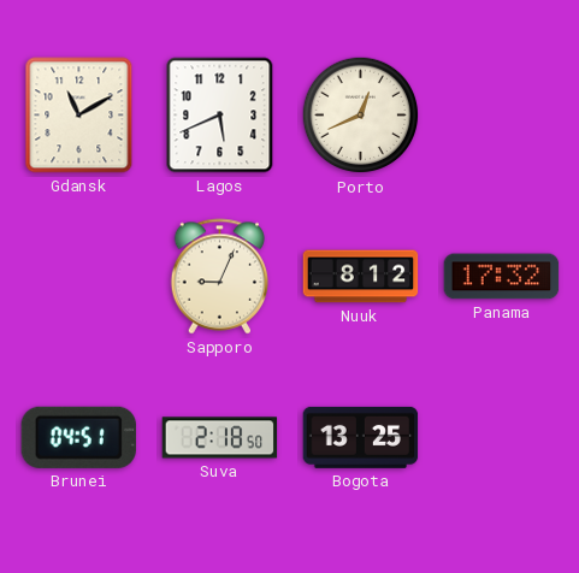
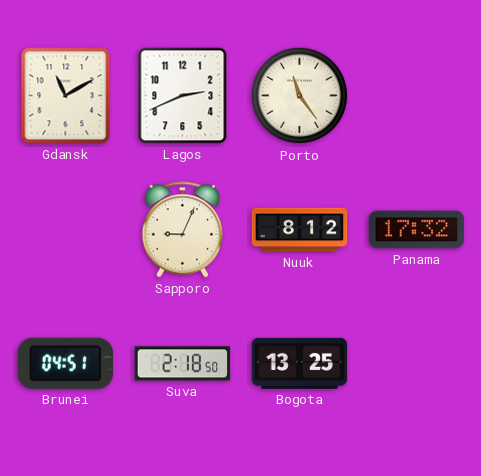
Lagos: 5:41 -> 2:41 (183, 96)
Porto: 12:41 -> 11:24 (300, 96)
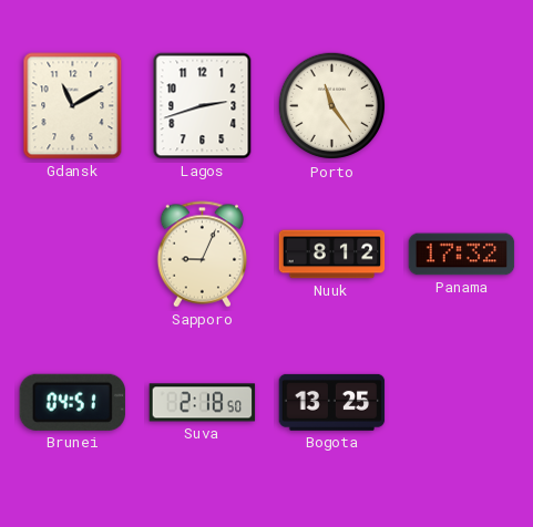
Lagos: 2:41 -> 2:42 (203, 106)
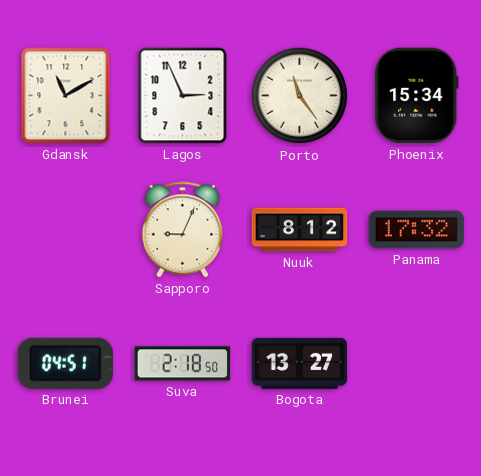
Lagos: 2:42 -> 2:56 (183, 96)
Phoenix: none -> 15:34 (417, 96)
Bogota: 13:25 -> 13:27 (300, 363)
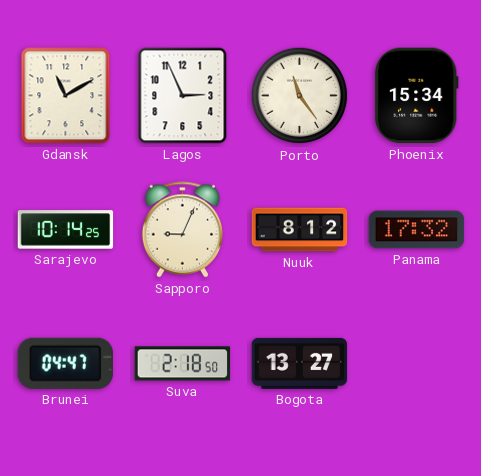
Sarajevo: none -> 10:14 (66, 230)
Brunei: 04:51 -> 04:47 (65, 363)
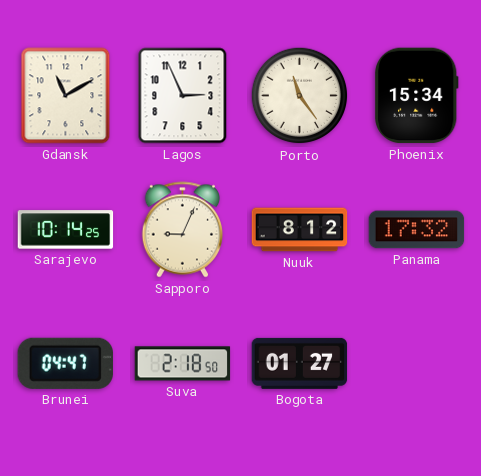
Bogota: 13:27 -> 01:27 (300, 363)
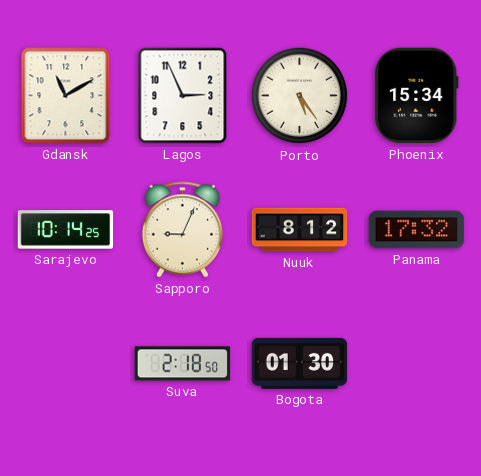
Porto: 11:24 -> 5:24 (300, 96)
Brunei: 04:47 -> none (65, 363)
Bogota: 01:27 -> 01:30 (300, 363)
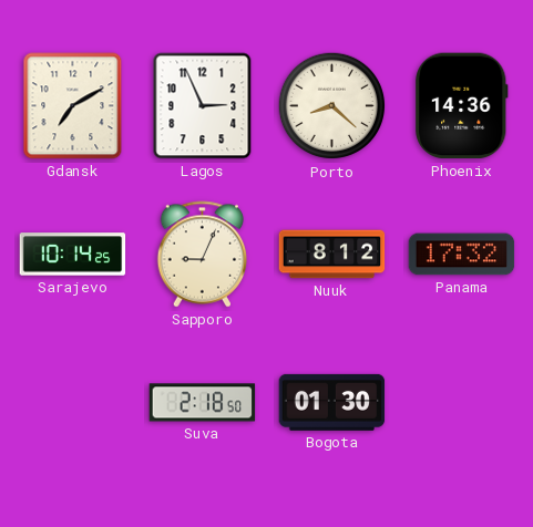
Gdansk: 11:10 -> 7:10 (73, 106)
Porto: 5:24 -> 8:22 (332, 106)
Phoenix: 15:34 -> 14:36 (462, 106)
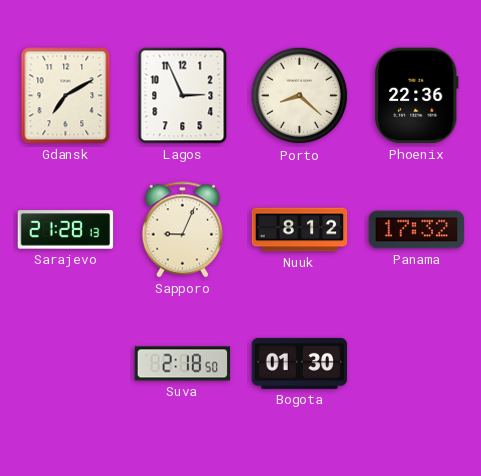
Phoenix: 14:36 -> 22:36 (417, 96)
Sarajevo: 10:14 -> 21:28 (66, 230)
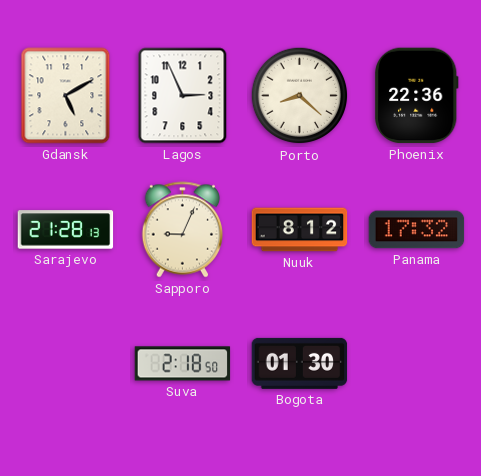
Gdansk: 7:10 -> 5:10 (66, 96)
